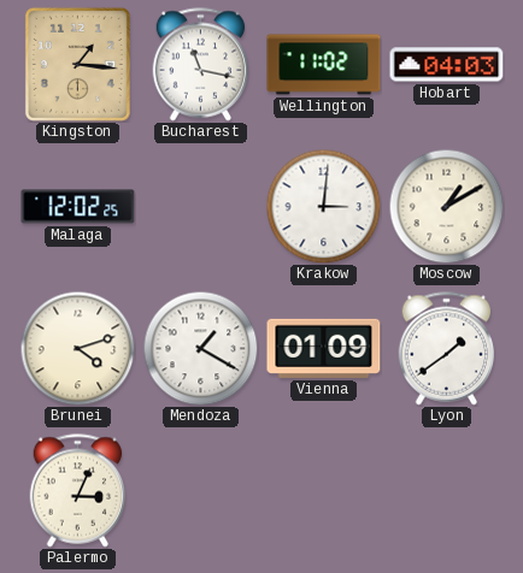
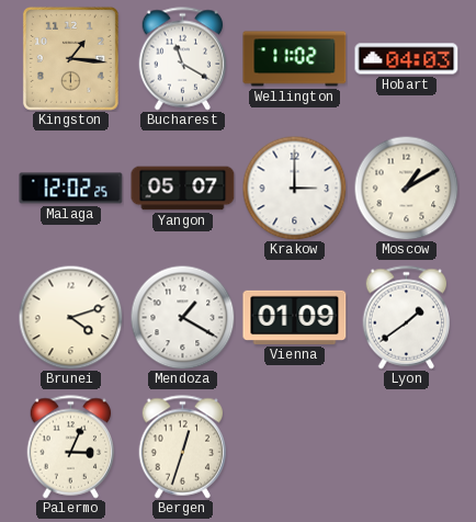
Bucharest: 11:17 -> 11:20 (183, 59)
Yangon: none -> 05:07 (183, 189)
Krakow: 3:01 -> 3:00 (294, 188)
Bergen: none -> 12:33 (183, 447)
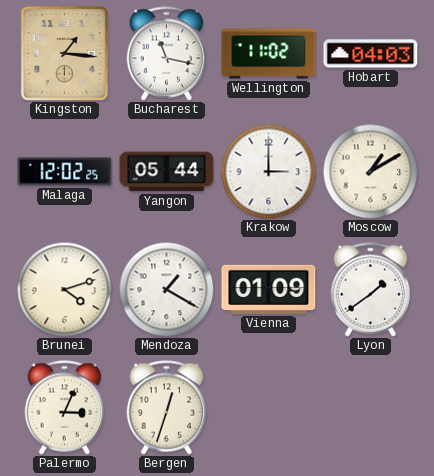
Bucharest: 11:20 -> 11:17 (167, 54)
Yangon: 05:07 -> 05:44 (167, 172)
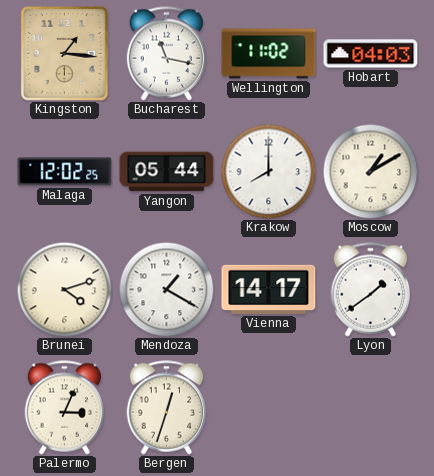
Krakow: 3:00 -> 8:00 (268, 171)
Vienna: 01:09 -> 14:17 (269, 289)
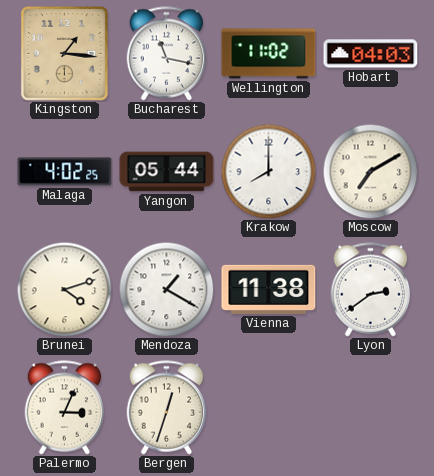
Malaga: 12:02 -> 4:02 (65, 172)
Moscow: 1:10 -> 7:10 (370, 171)
Vienna: 14:17 -> 11:38 (269, 289)
Lyon: 1:39 -> 2:39 (371, 290)
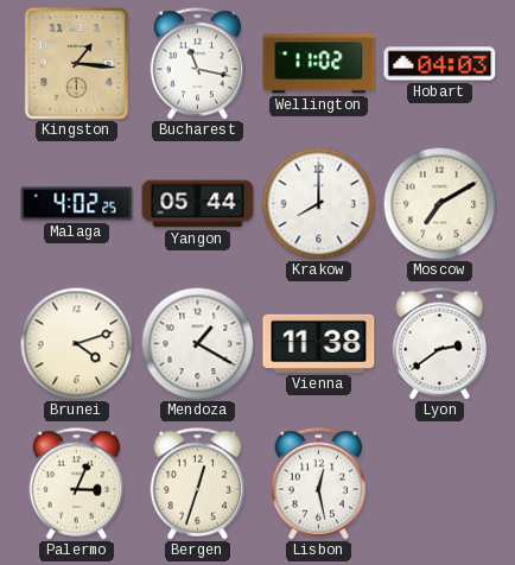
Lisbon: none -> 12:28 (319, 484)
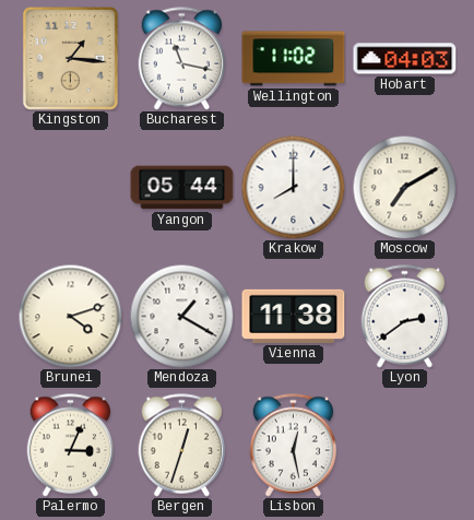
Malaga: 4:02 -> none (77, 204)
